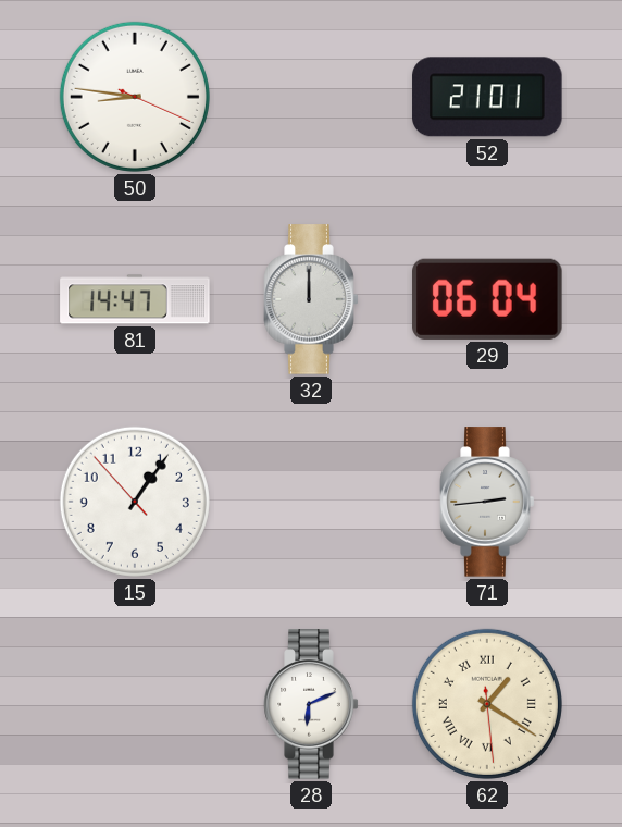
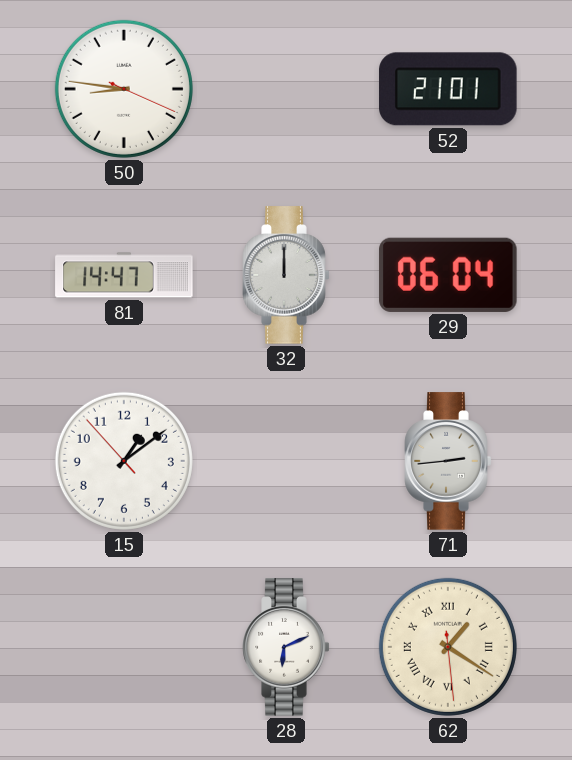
15: 1:05 -> 1:08 (124, 461)
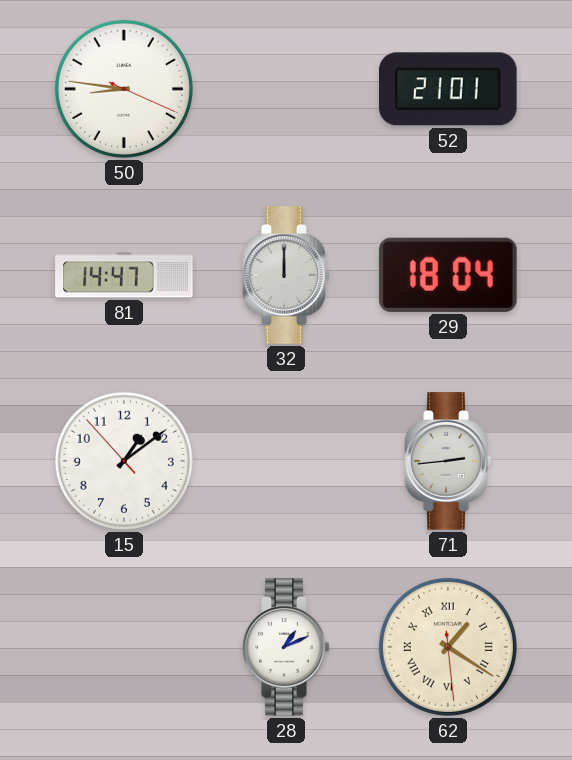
29: 06:04 -> 18:04 (448, 275)
28: 6:11 -> 1:11 (286, 647)
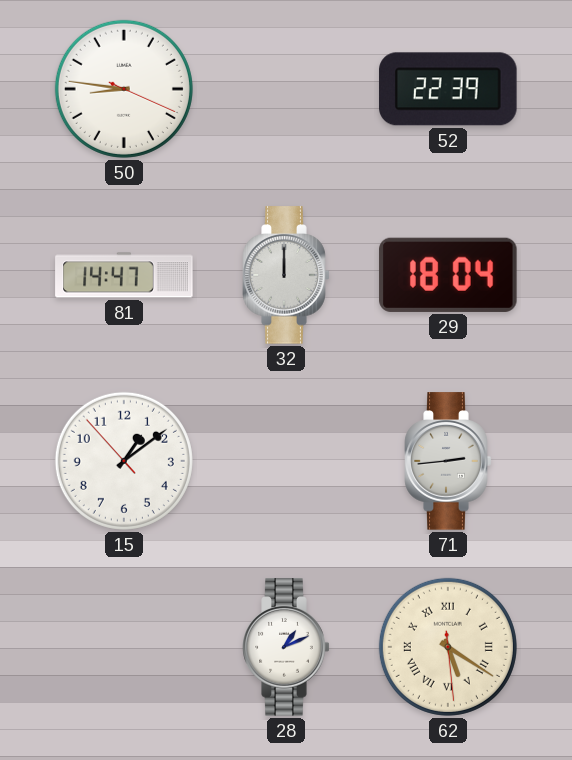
52: 21:01 -> 22:39 (448, 89)
62: 1:20 -> 5:20 (448, 647)
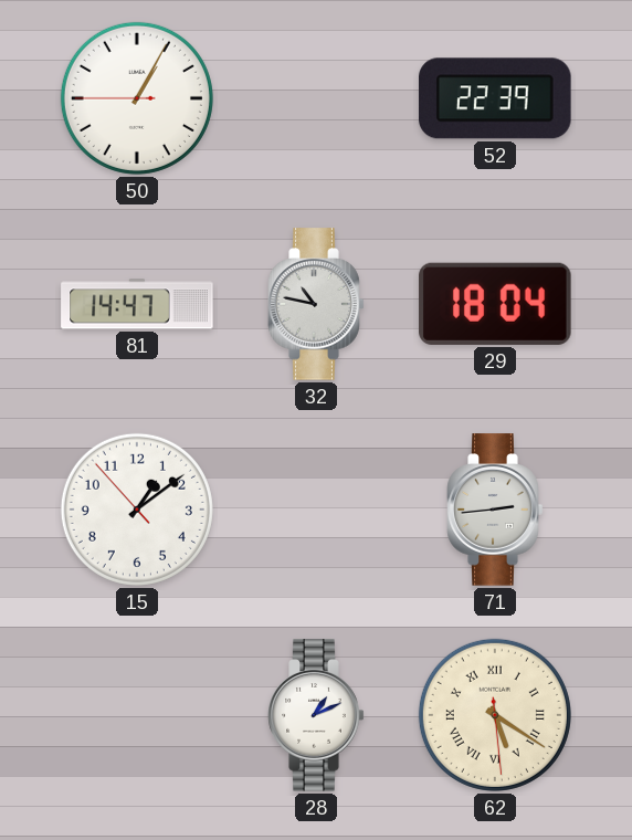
50: 8:46 -> 1:04 (137, 98)
32: 12:00 -> 10:47 (316, 304)
